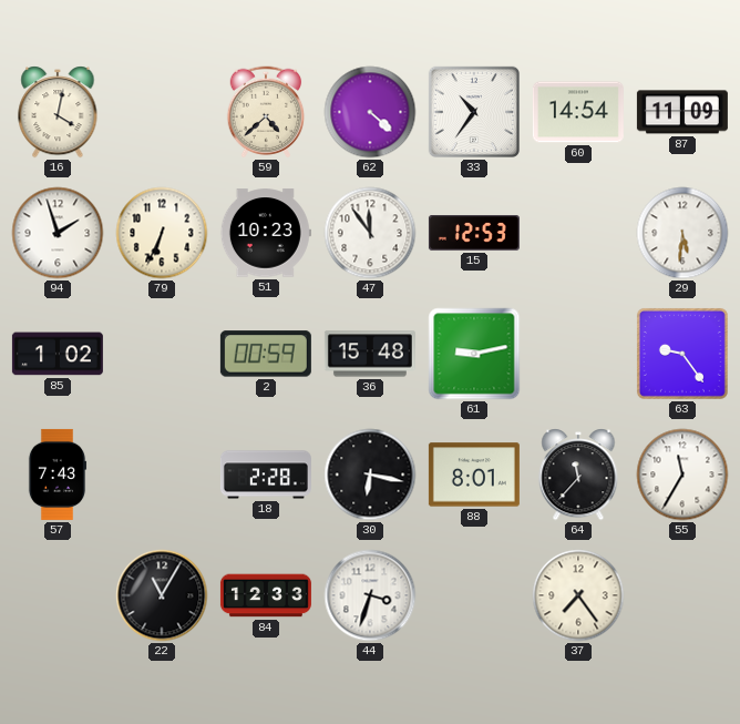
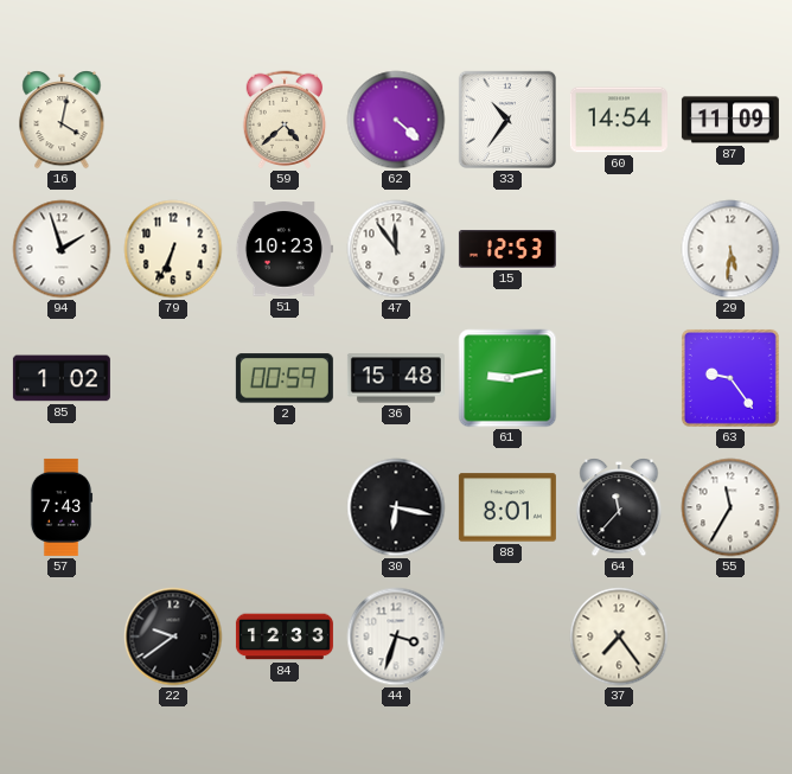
18: 2:28 -> none (266, 475)
22: 11:05 -> 9:39 (173, 637)
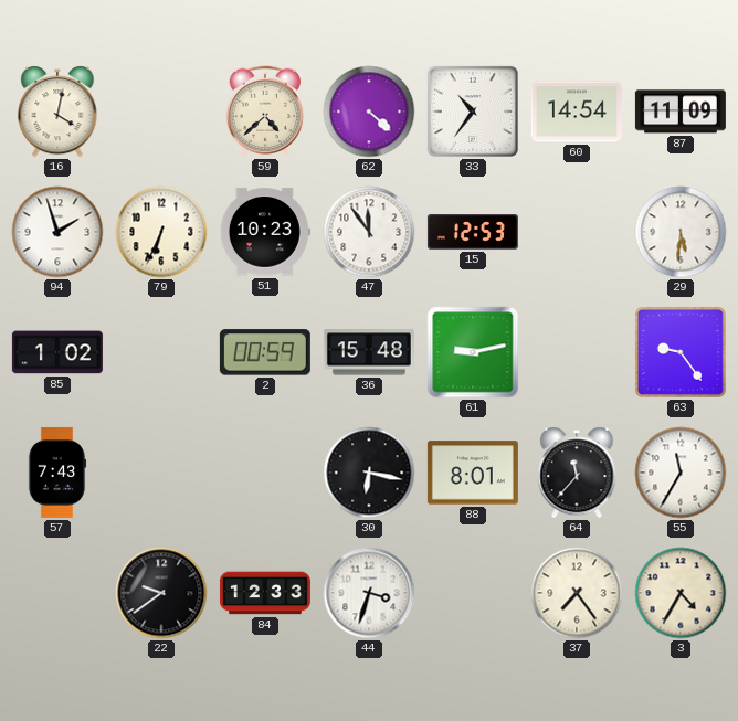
3: none -> 4:35 (681, 593)
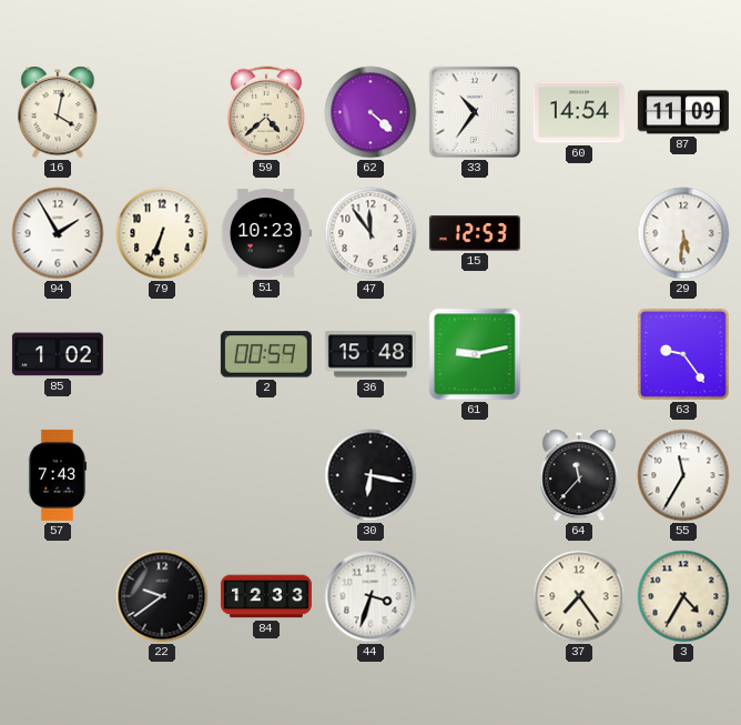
94: 1:57 -> 1:55 (58, 233)
88: 8:01 -> none (473, 473)
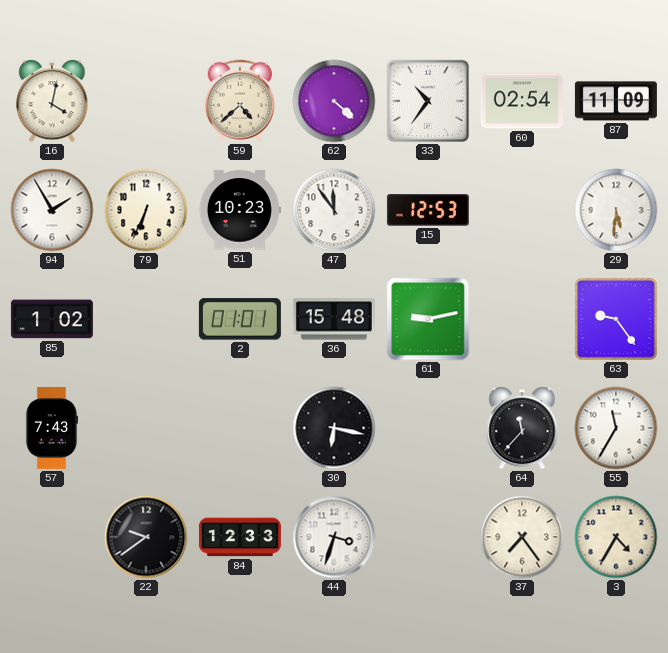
60: 14:54 -> 02:54 (522, 101)
2: 00:59 -> 01:01 (240, 319)
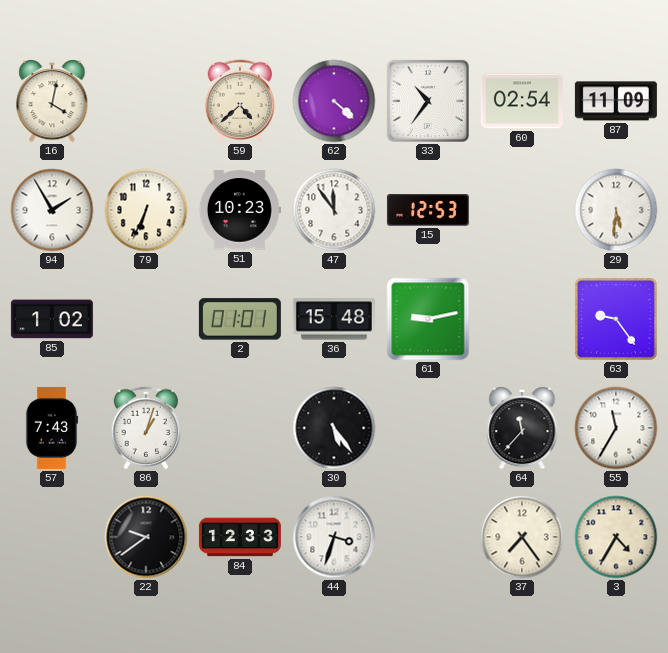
86: none -> 1:03 (146, 428)
30: 6:17 -> 5:24 (334, 428)
